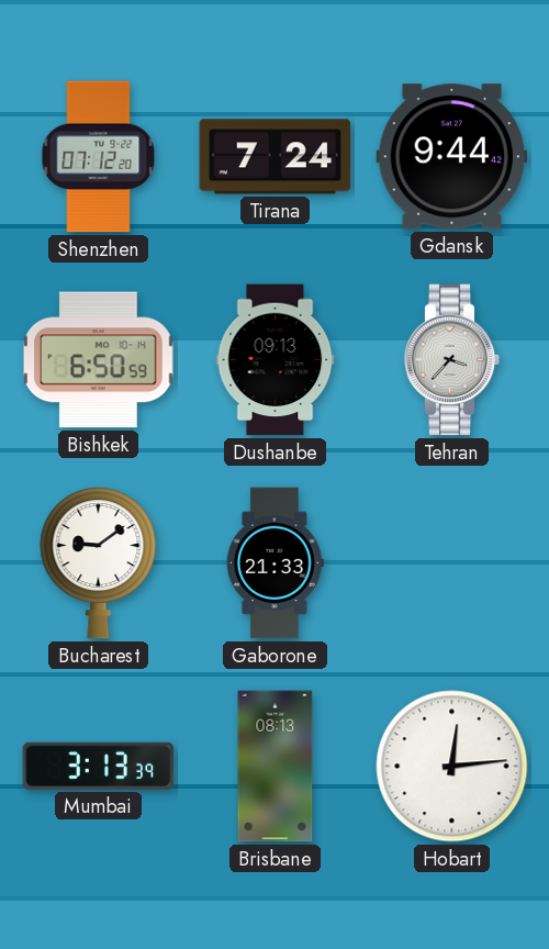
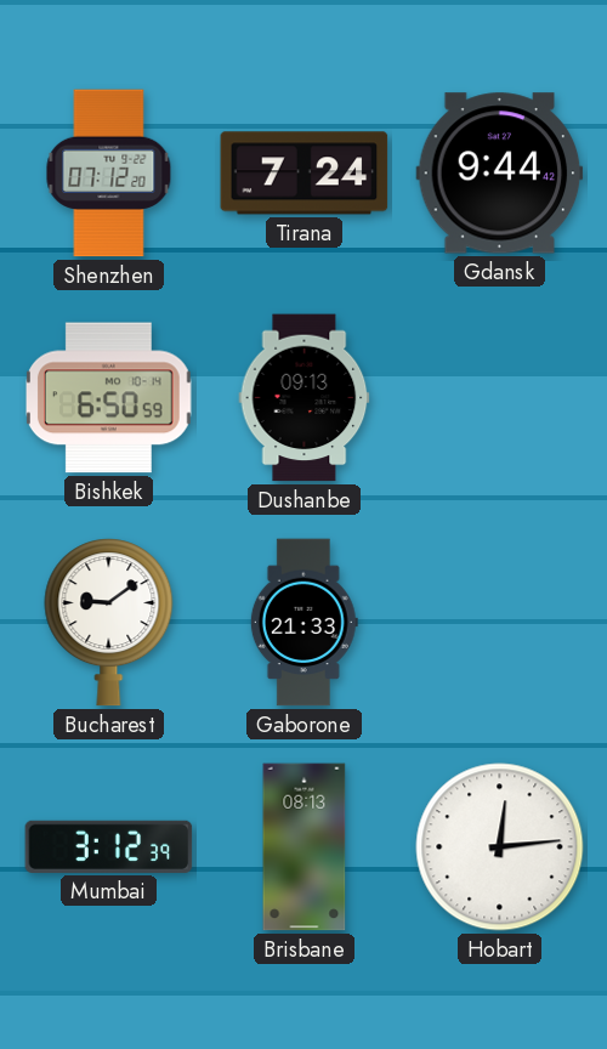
Tehran: 3:37 -> none (452, 360)
Mumbai: 3:13 -> 3:12 (109, 846)
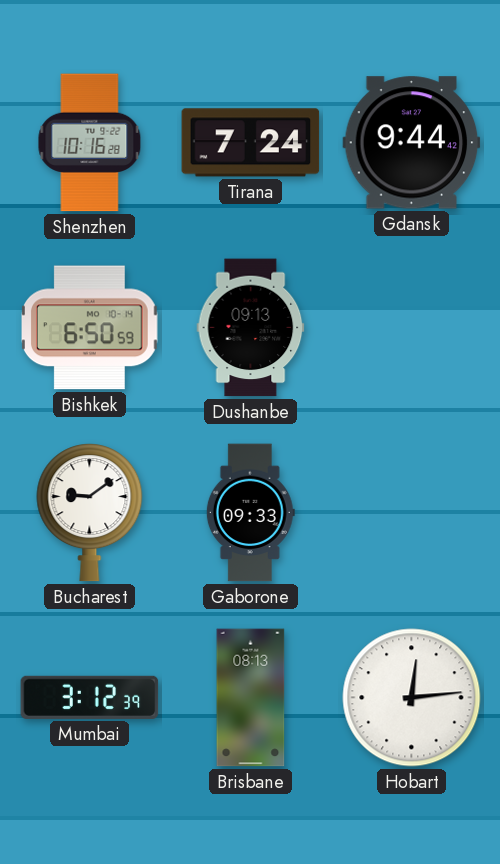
Shenzhen: 07:12 -> 10:16 (90, 143)
Gaborone: 21:33 -> 09:33 (250, 513)
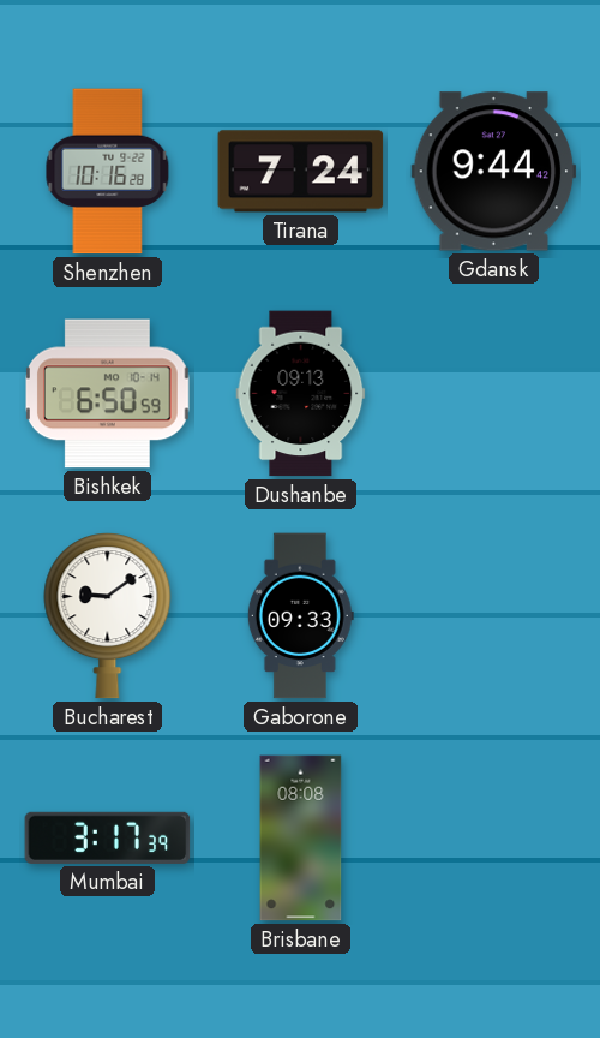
Mumbai: 3:12 -> 3:17 (108, 837)
Brisbane: 08:13 -> 08:08 (301, 839)
Hobart: 12:14 -> none (412, 698)
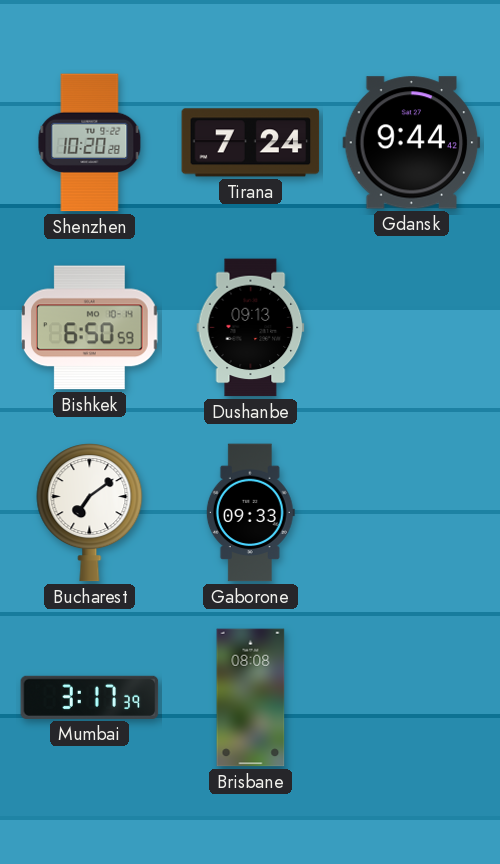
Shenzhen: 10:16 -> 10:20 (90, 143)
Bucharest: 9:09 -> 7:09 (90, 513)
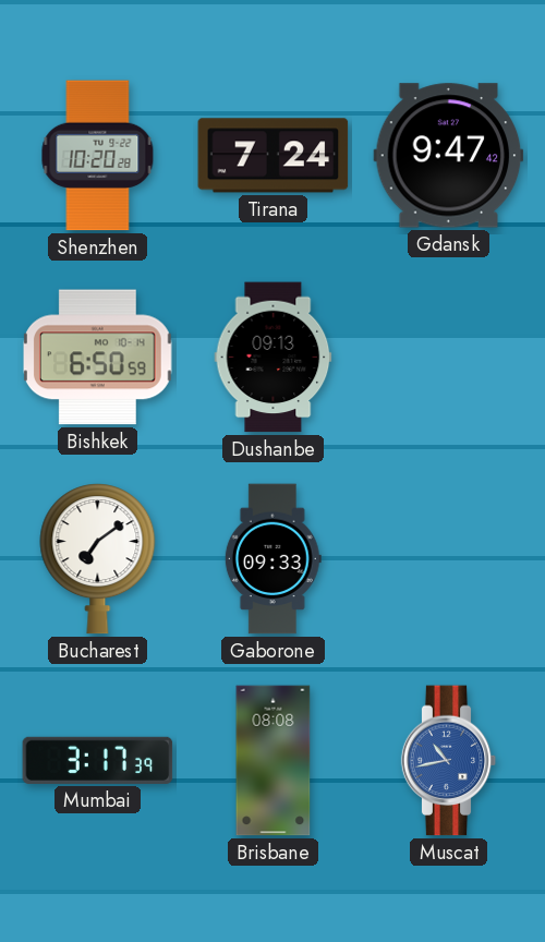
Gdansk: 9:44 -> 9:47 (449, 156)
Muscat: none -> 10:43 (449, 761)
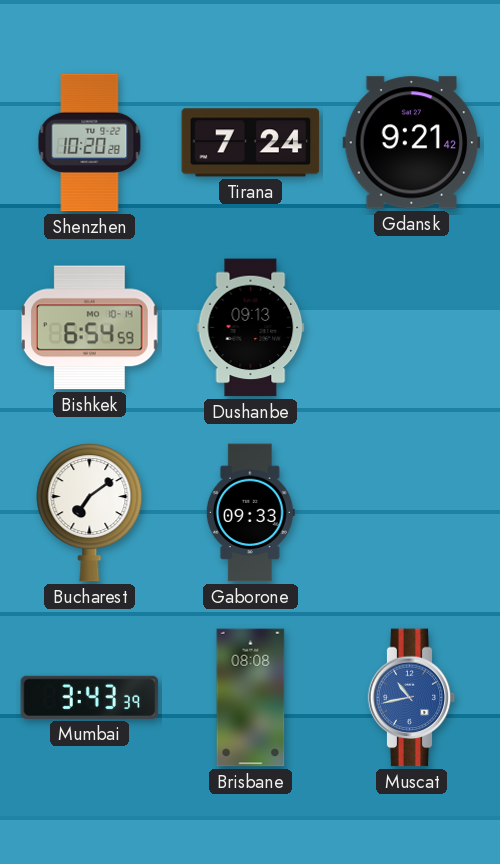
Gdansk: 9:47 -> 9:21 (412, 143)
Bishkek: 6:50 -> 6:54 (90, 328)
Mumbai: 3:17 -> 3:43 (90, 697)
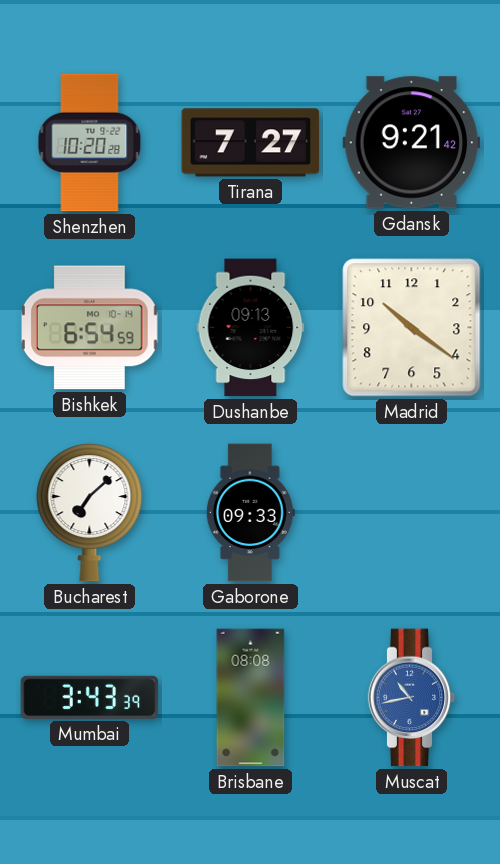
Tirana: 7:24 -> 7:27 (251, 143)
Madrid: none -> 10:21 (412, 328)
Bucharest: 7:09 -> 7:08 (90, 513)
